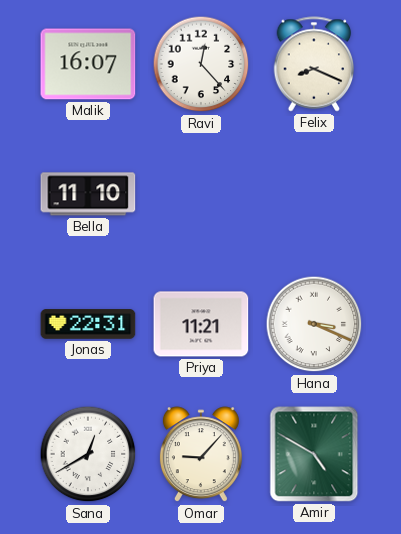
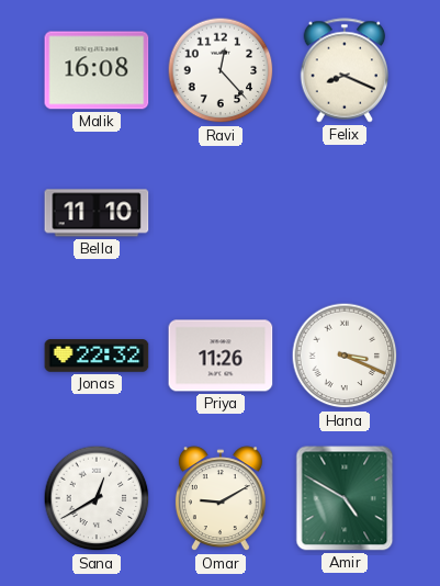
Malik: 16:07 -> 16:08 (97, 70)
Jonas: 22:31 -> 22:32 (97, 356)
Priya: 11:21 -> 11:26 (221, 356)
Omar: 9:07 -> 9:10 (221, 499)
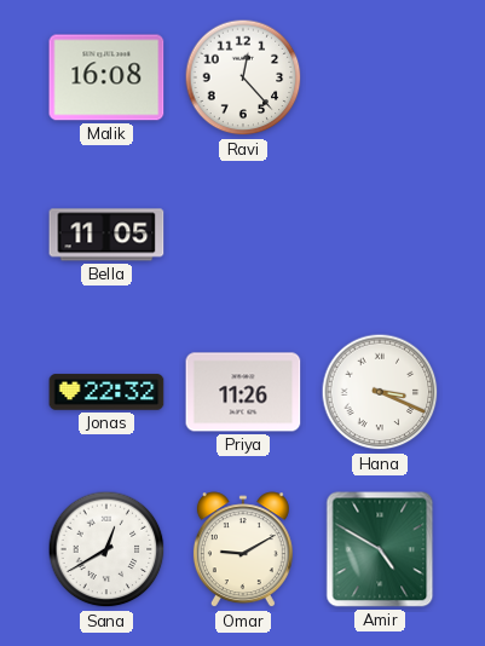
Felix: 8:19 -> none (345, 70)
Bella: 11:10 -> 11:05 (106, 235)
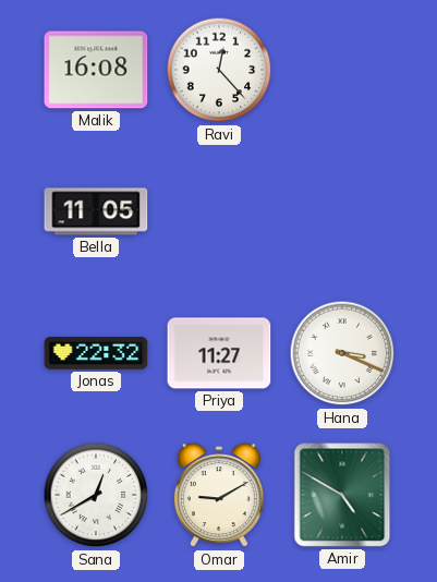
Priya: 11:26 -> 11:27 (219, 353)
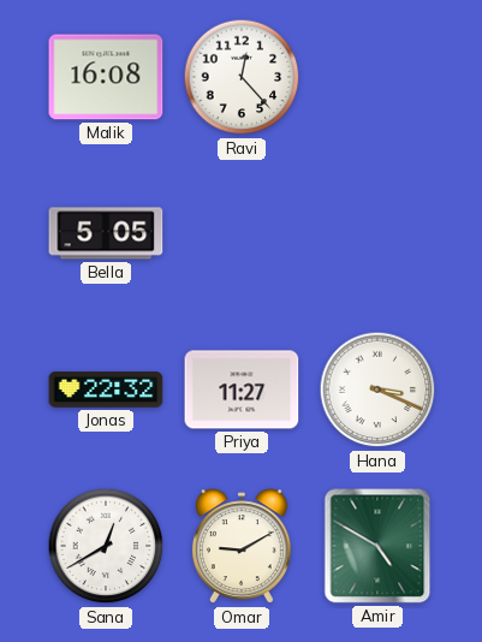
Bella: 11:05 -> 5:05 (106, 233)
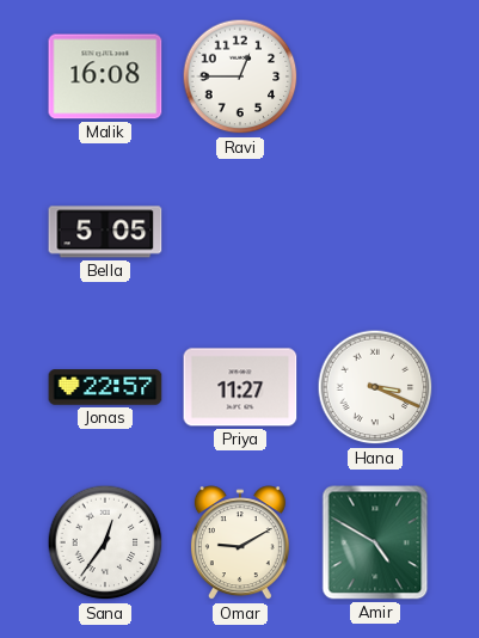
Ravi: 12:23 -> 12:45 (240, 76)
Jonas: 22:32 -> 22:57 (105, 387)
Sana: 12:40 -> 12:36 (105, 542)
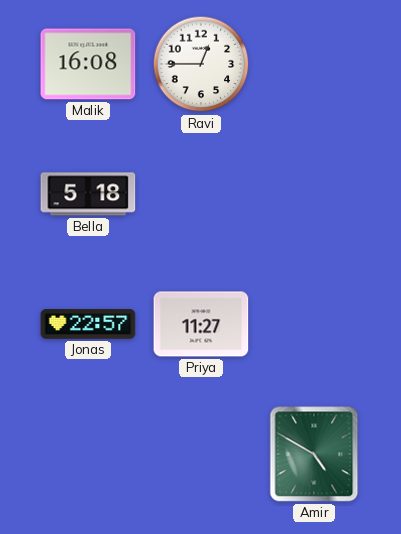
Bella: 5:05 -> 5:18 (88, 194)
Hana: 3:19 -> none (375, 387)
Sana: 12:36 -> none (105, 542)
Omar: 9:10 -> none (240, 544)
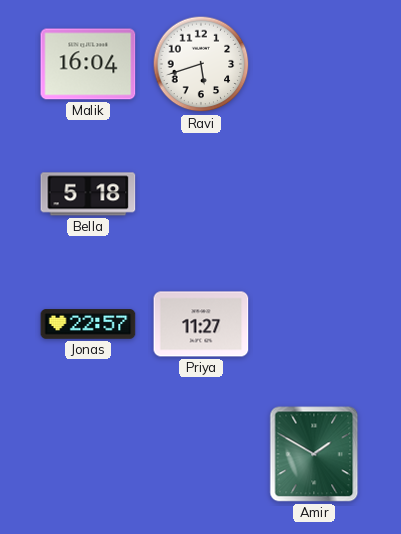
Malik: 16:08 -> 16:04 (88, 64)
Ravi: 12:45 -> 5:42 (201, 64)
Amir: 4:50 -> 1:50 (314, 454)
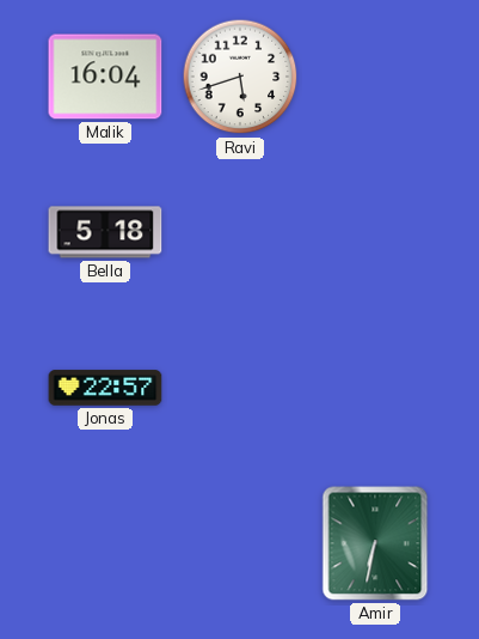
Priya: 11:27 -> none (201, 324)
Amir: 1:50 -> 6:32 (375, 543)
